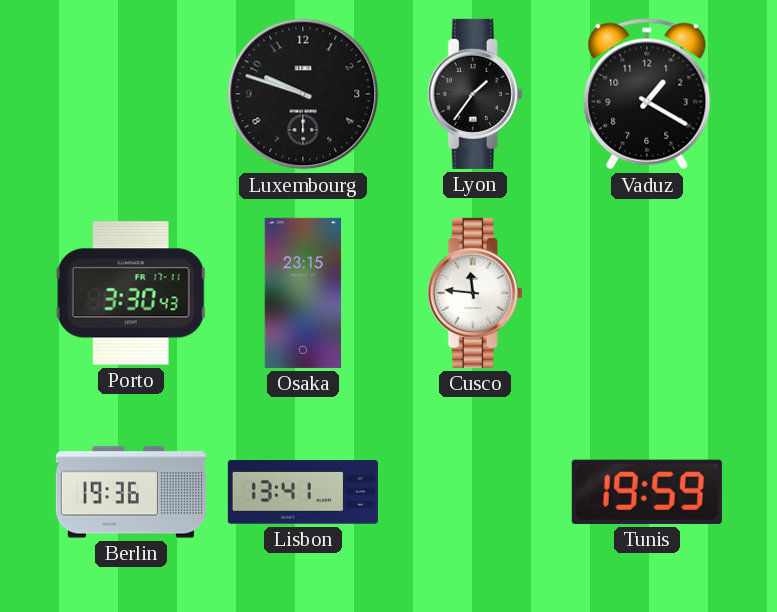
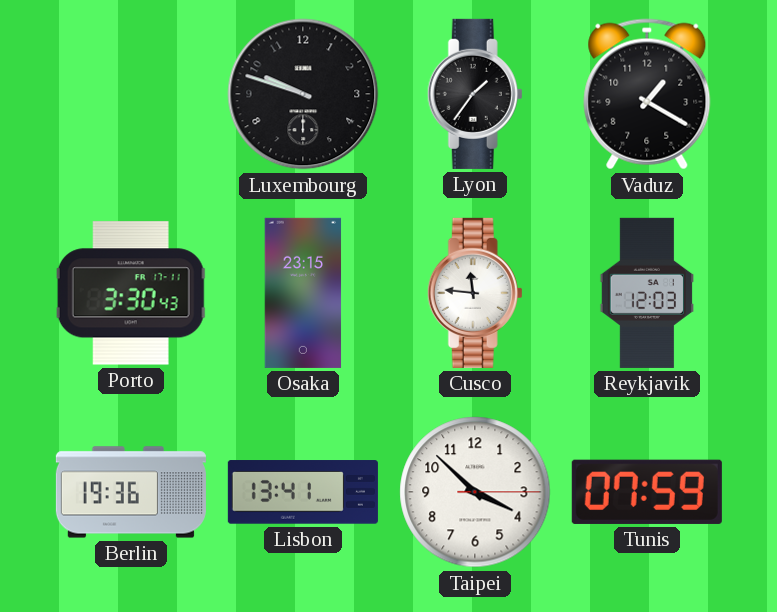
Reykjavik: none -> 12:03 (646, 293)
Taipei: none -> 3:52 (475, 492)
Tunis: 19:59 -> 07:59 (647, 492)
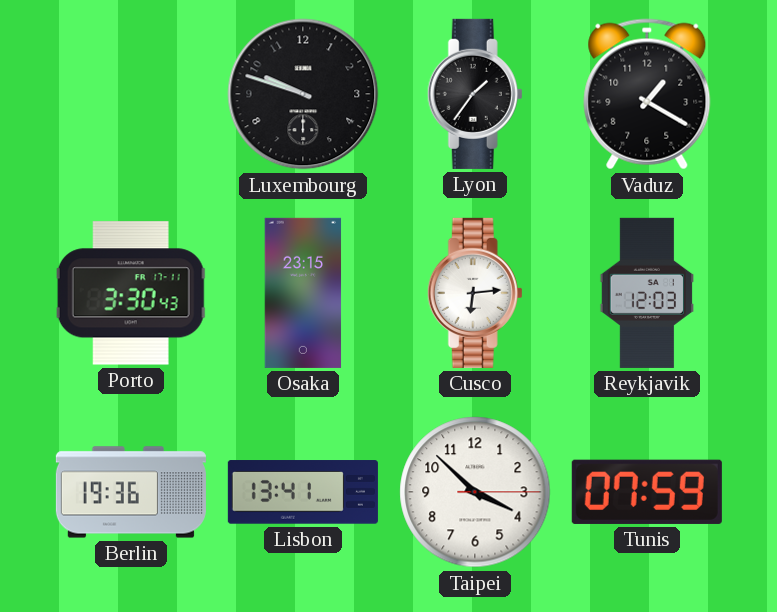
Cusco: 11:46 -> 6:14 (475, 293)
